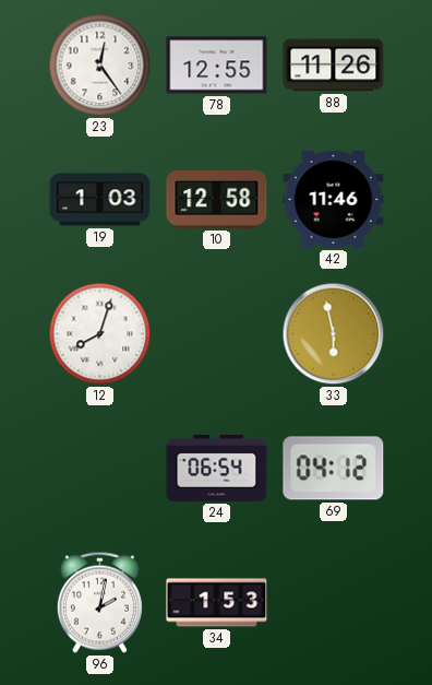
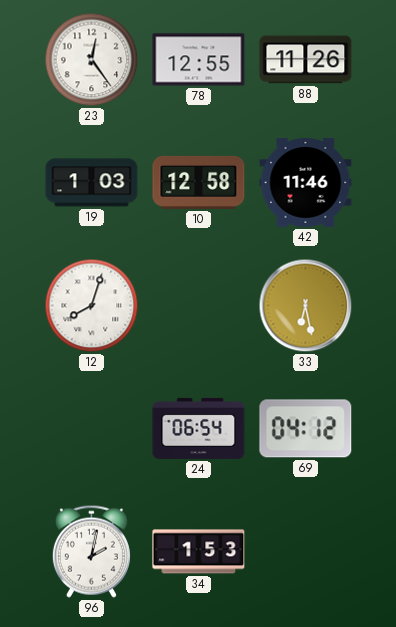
33: 5:58 -> 6:28 (306, 306)
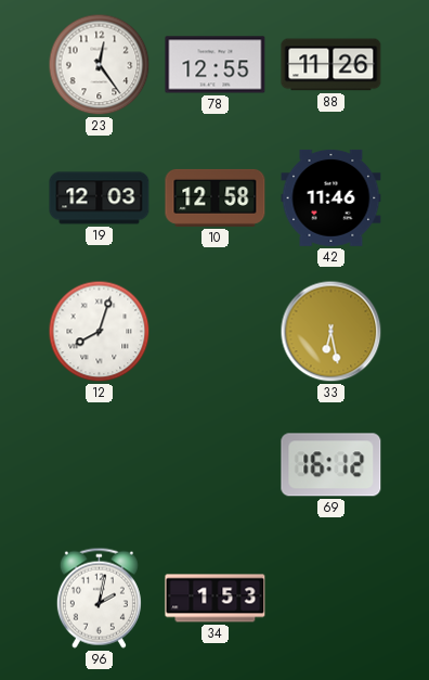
19: 1:03 -> 12:03 (100, 198)
24: 06:54 -> none (199, 428)
69: 04:12 -> 16:12 (331, 465)
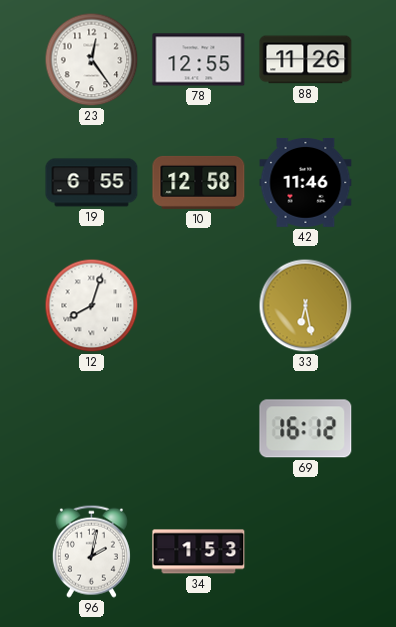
19: 12:03 -> 6:55 (92, 183)
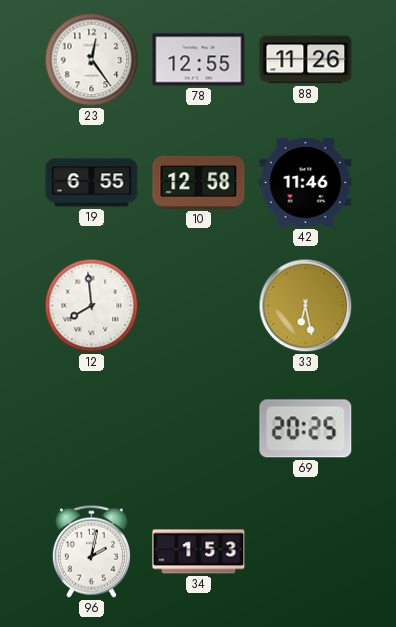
12: 8:03 -> 7:59 (92, 306)
69: 16:12 -> 20:25 (306, 429)
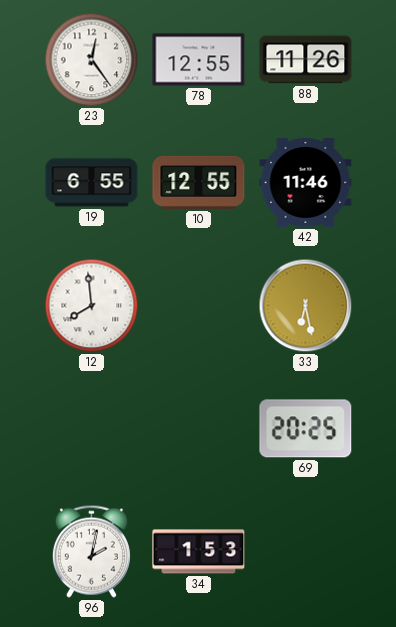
10: 12:58 -> 12:55 (199, 182)
